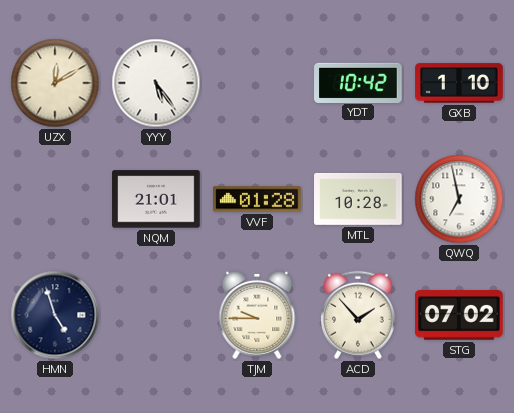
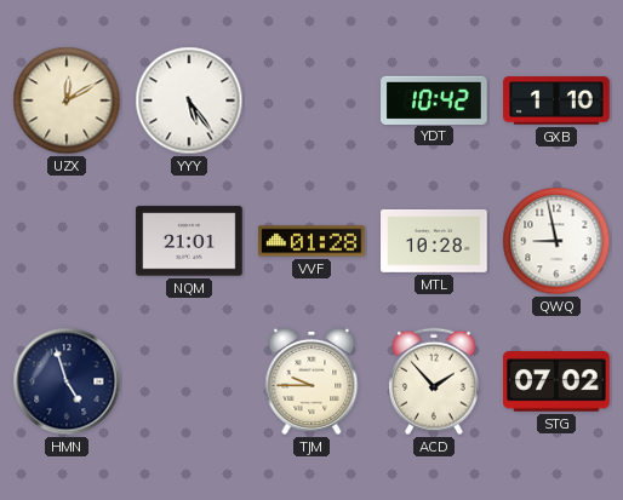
QWQ: 6:58 -> 8:58 (556, 241)
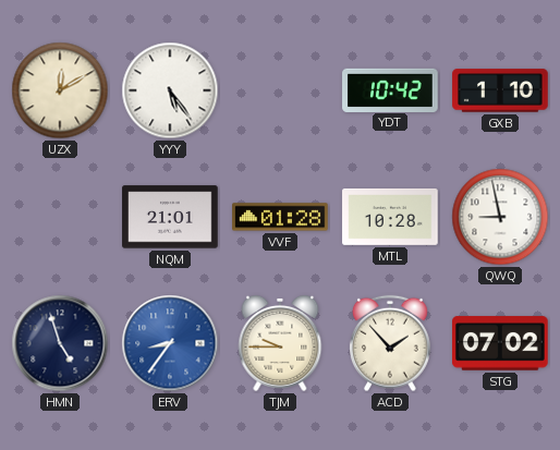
ERV: none -> 8:36 (170, 343)
